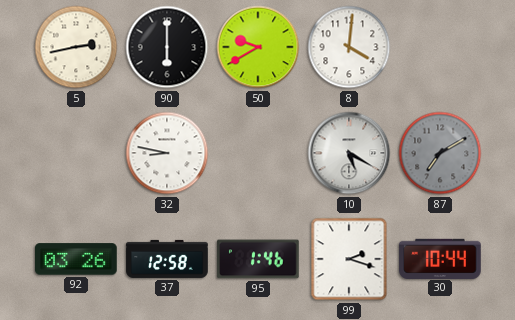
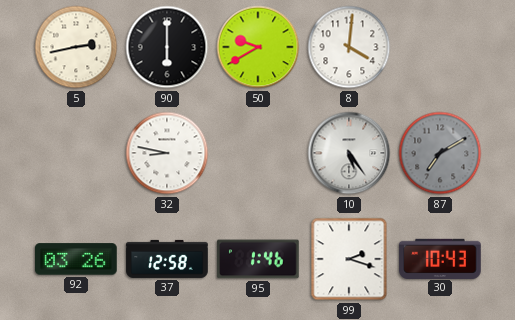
10: 5:20 -> 5:24 (349, 153)
30: 10:44 -> 10:43 (440, 258)
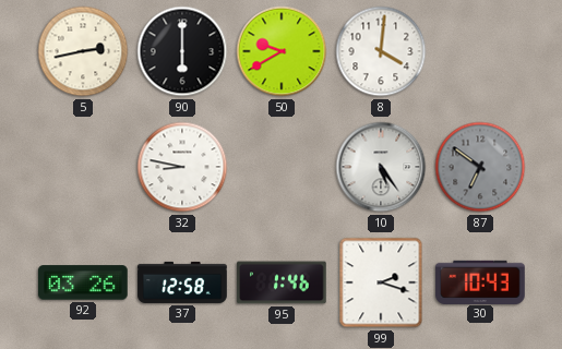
87: 7:10 -> 6:51 (480, 167)
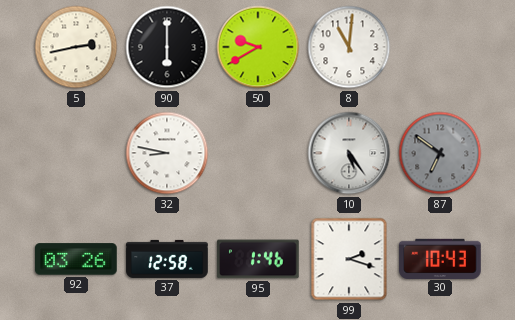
8: 4:01 -> 11:01 (349, 47)
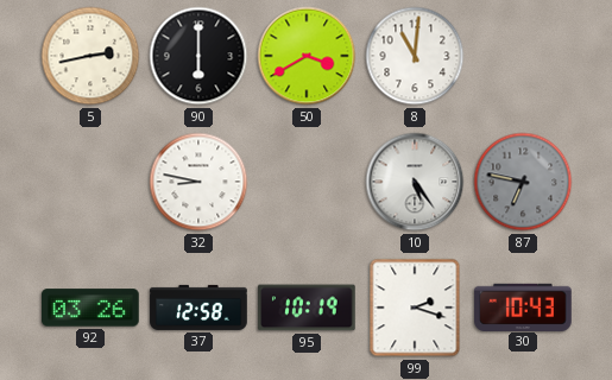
50: 9:40 -> 3:40 (307, 56)
87: 6:51 -> 6:47 (523, 182)
95: 1:46 -> 10:19 (307, 308)
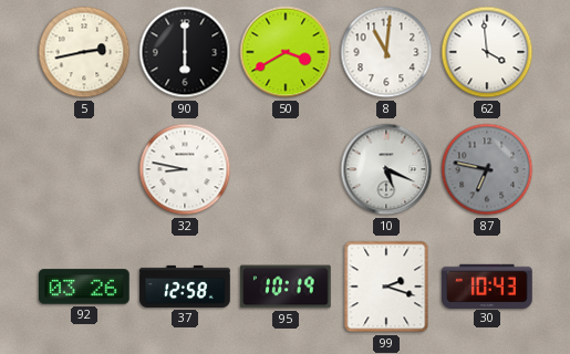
62: none -> 3:59 (487, 52)
10: 5:24 -> 5:19 (386, 169)
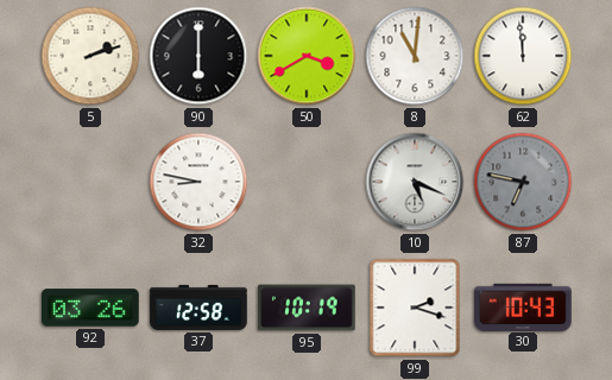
5: 2:43 -> 2:12 (90, 56)
62: 3:59 -> 11:59 (523, 56)
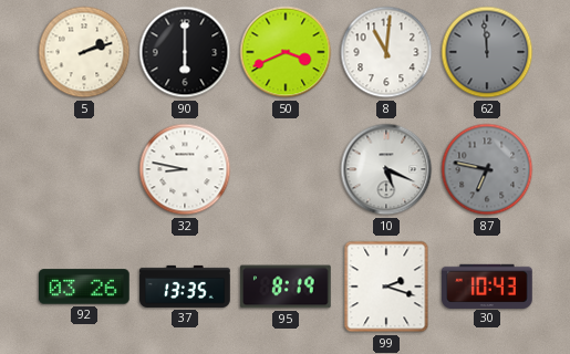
50: 3:40 -> 3:41 (286, 52)
62 dial: white -> grey (487, 52)
37: 12:58 -> 13:35 (185, 287)
95: 10:19 -> 8:19 (286, 287)
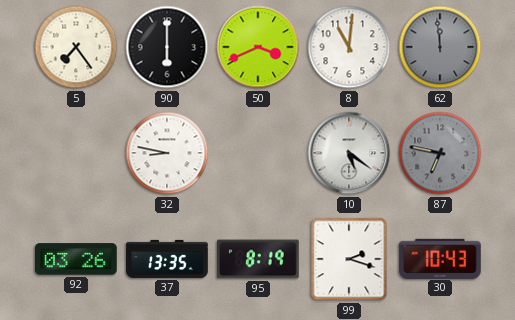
5: 2:12 -> 7:24 (76, 47)
10: 5:19 -> 5:21 (349, 153)
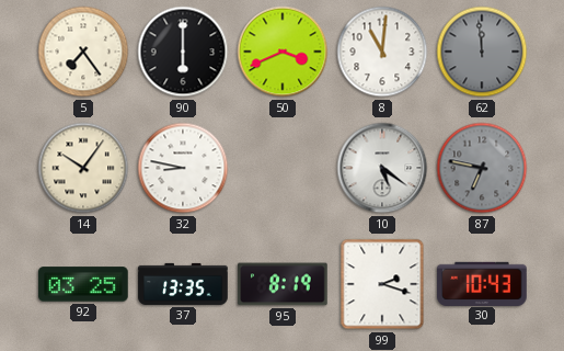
14: none -> 10:06 (83, 168)
92: 03:26 -> 03:25 (83, 284)
